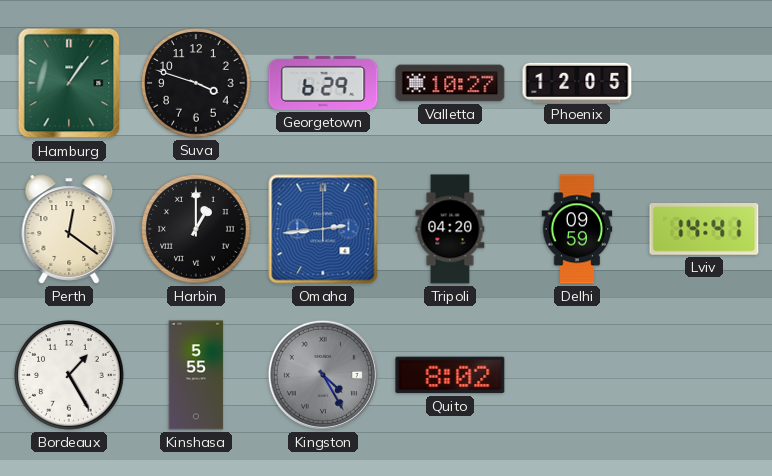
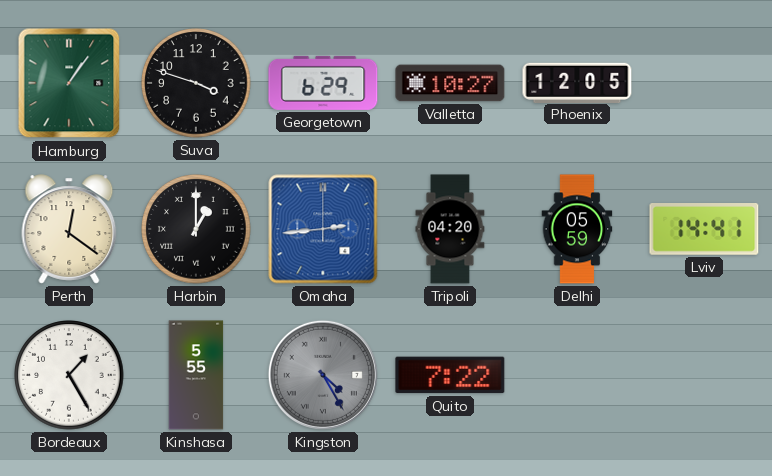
Delhi: 09:59 -> 05:59 (577, 229)
Quito: 8:02 -> 7:22 (450, 375)
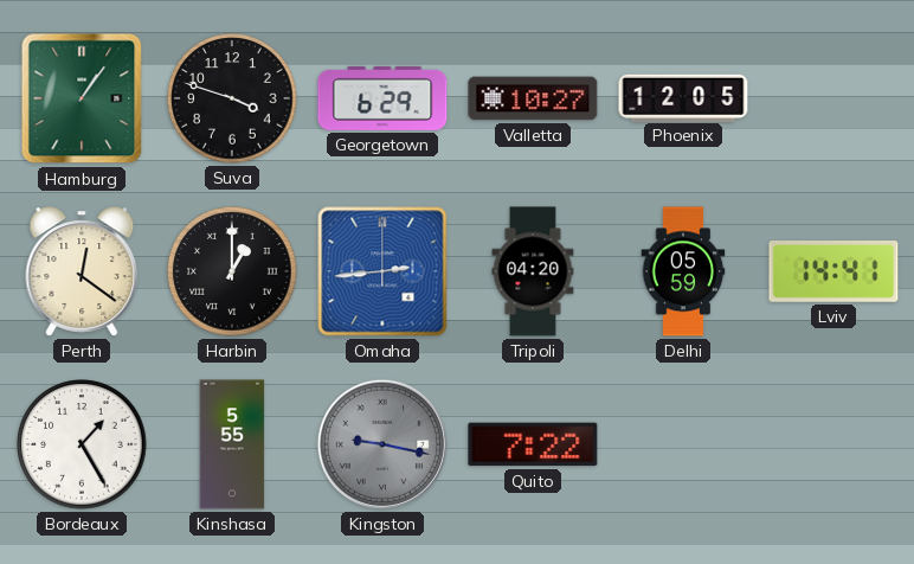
Kingston: 4:25 -> 9:17 (382, 444)
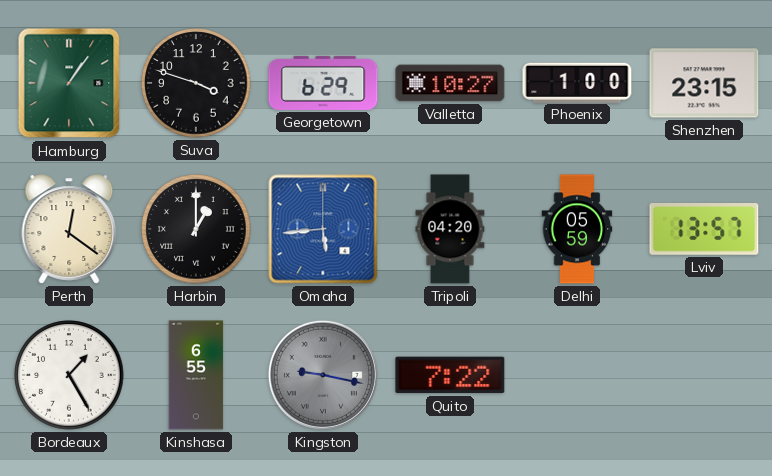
Phoenix: 12:05 -> 1:00 (577, 82)
Shenzhen: none -> 23:15 (704, 83)
Omaha: 2:44 -> 5:44 (323, 229)
Lviv: 14:41 -> 13:57 (704, 230)
Kinshasa: 5:55 -> 6:55 (196, 375)
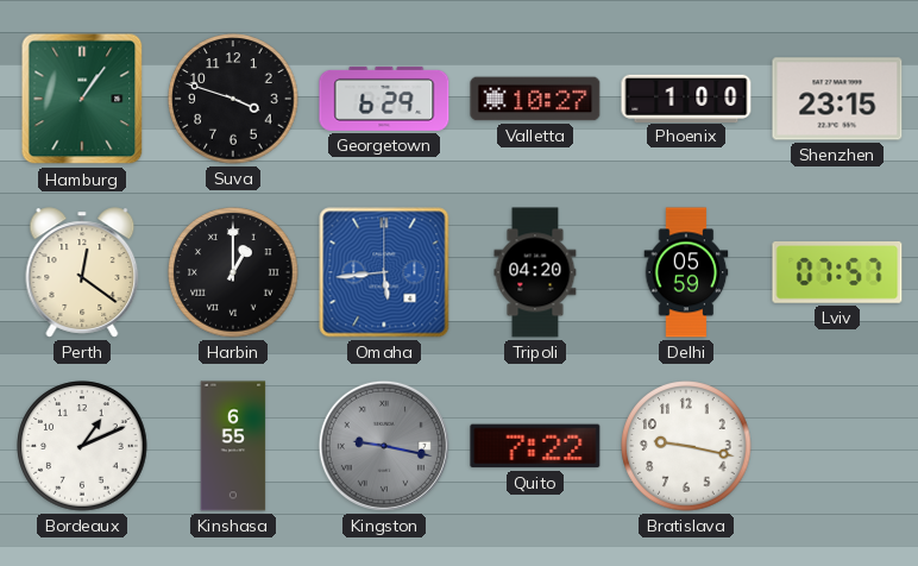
Lviv: 13:57 -> 07:57 (837, 273)
Bordeaux: 1:25 -> 1:11 (82, 446)
Bratislava: none -> 9:17 (686, 446)
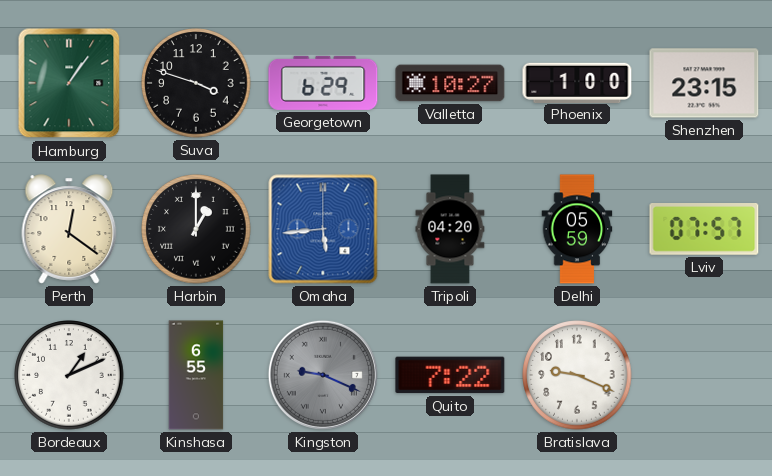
Kingston: 9:17 -> 9:19 (323, 375)
Bratislava: 9:17 -> 9:19 (577, 375)
